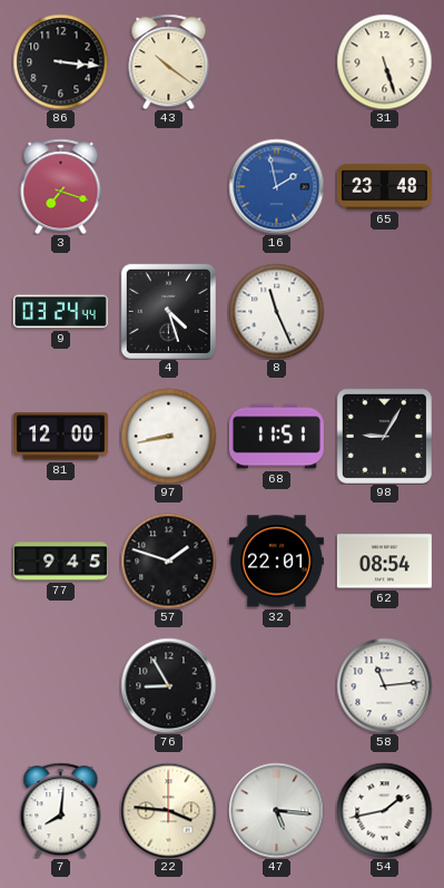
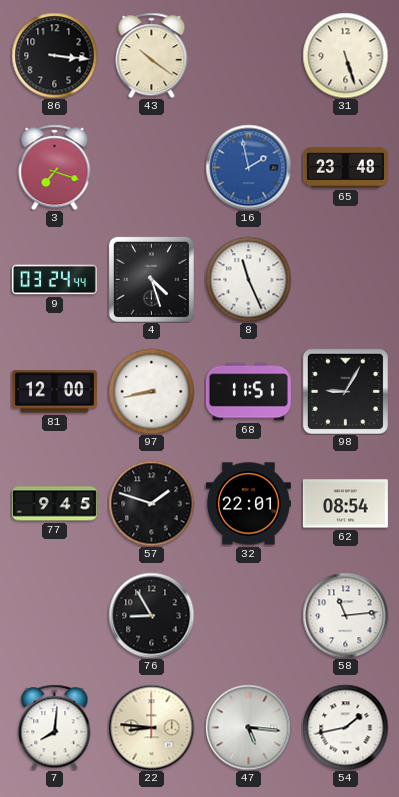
22: 3:46 -> 8:46 (151, 727)
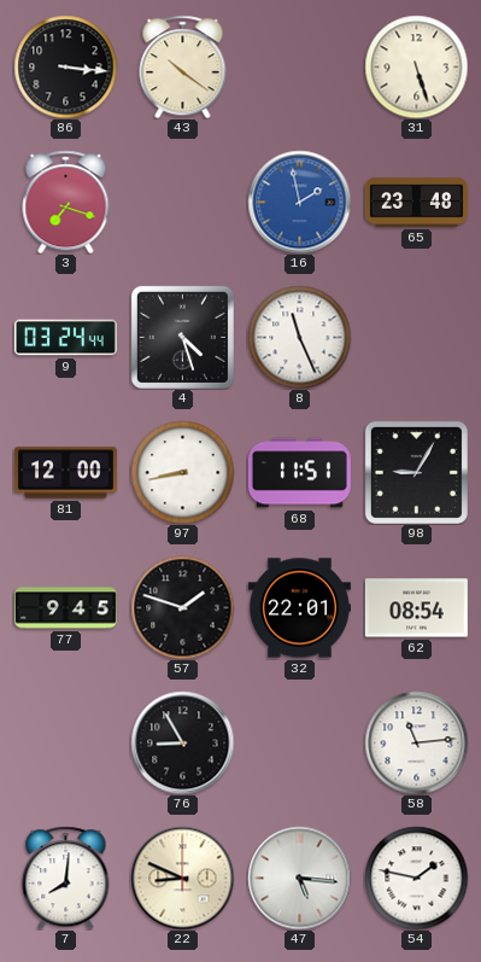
22: 8:46 -> 8:49 (182, 878)
54: 1:43 -> 1:47 (416, 878)
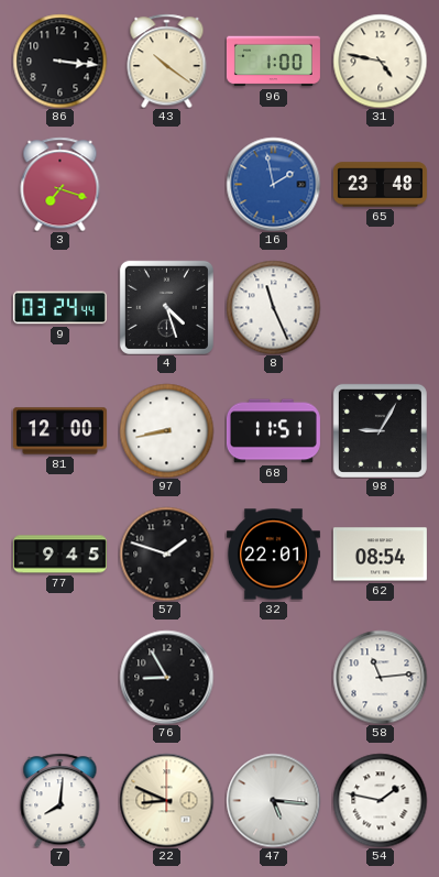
96: none -> 1:00 (273, 62)
31: 5:27 -> 4:47 (380, 61)
